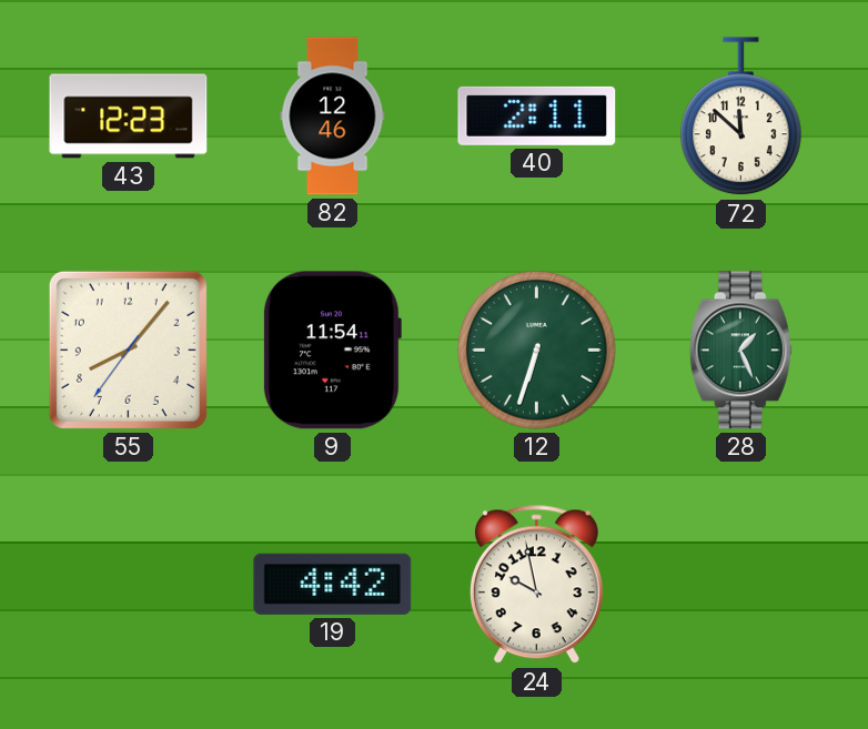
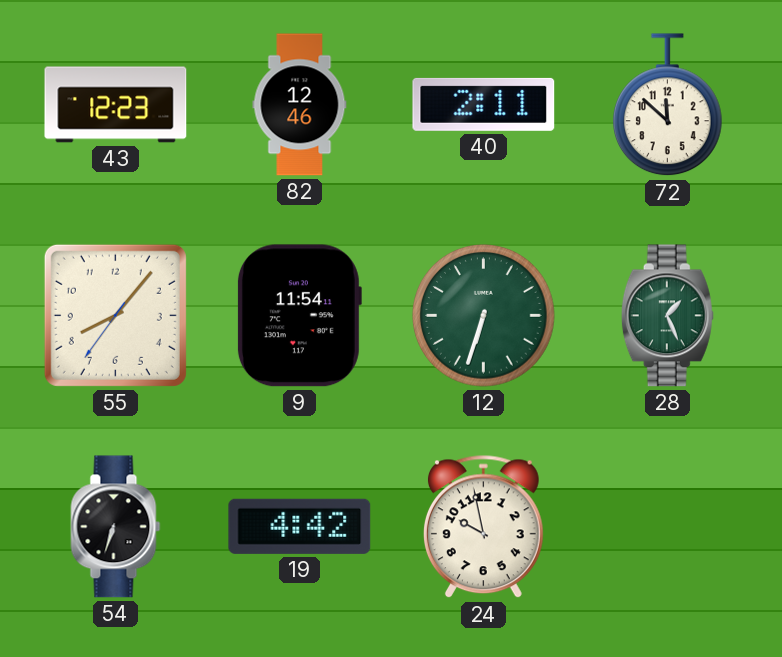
54: none -> 6:33 (116, 527)
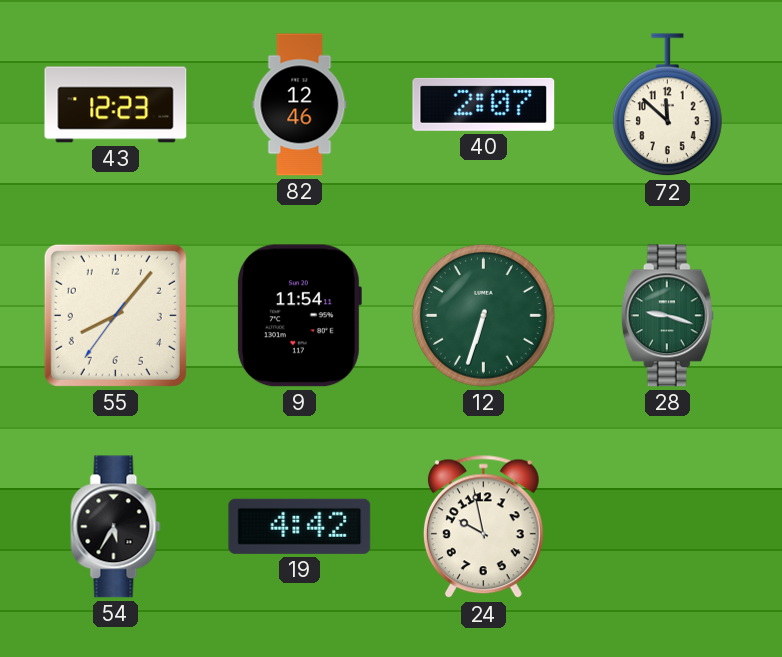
40: 2:11 -> 2:07 (484, 104)
28: 1:26 -> 9:18 (667, 316)
54: 6:33 -> 5:35 (116, 527)
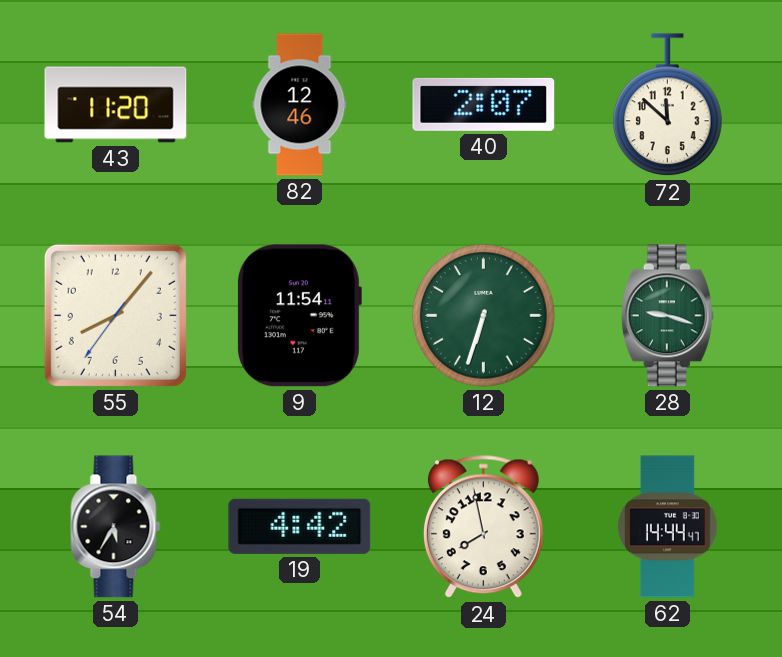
43: 12:23 -> 11:20 (116, 105)
24: 9:58 -> 7:58 (483, 527)
62: none -> 14:44 (668, 527)
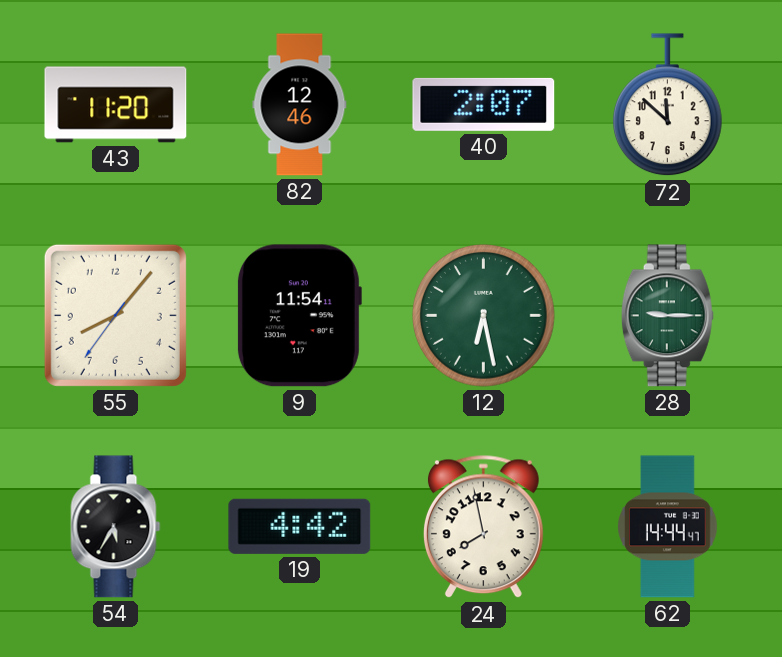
12: 6:33 -> 6:28 (484, 316)
28: 9:18 -> 9:15 (667, 316)
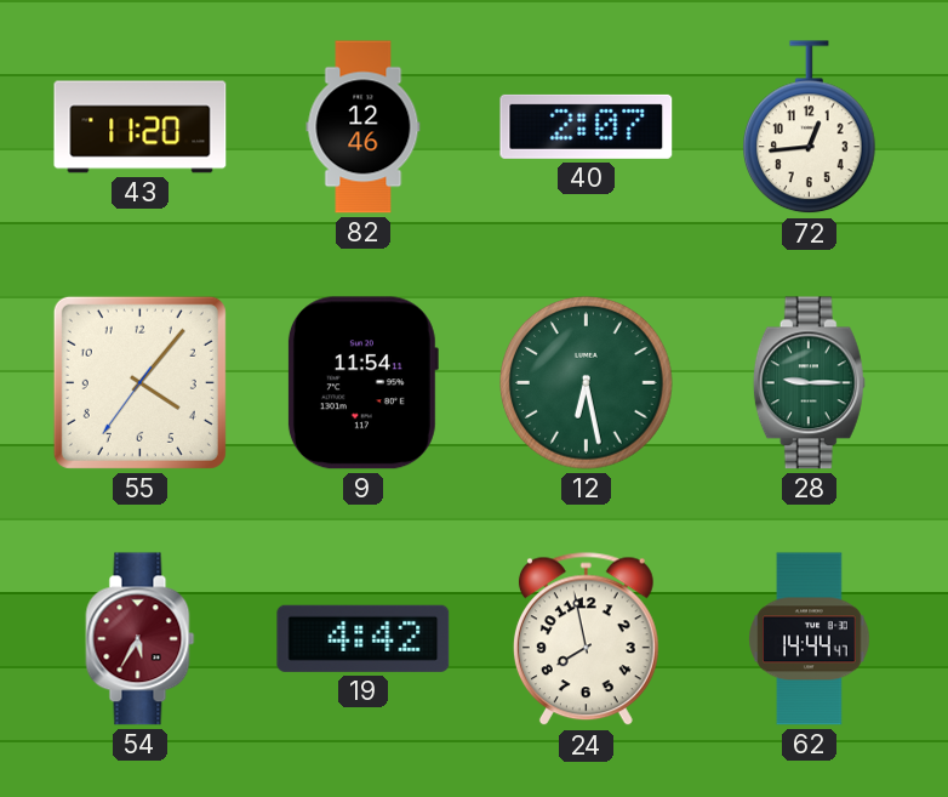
72: 11:52 -> 12:44 (810, 127)
55: 8:06 -> 4:06 (139, 382)
54 dial: black -> burgundy (141, 639)
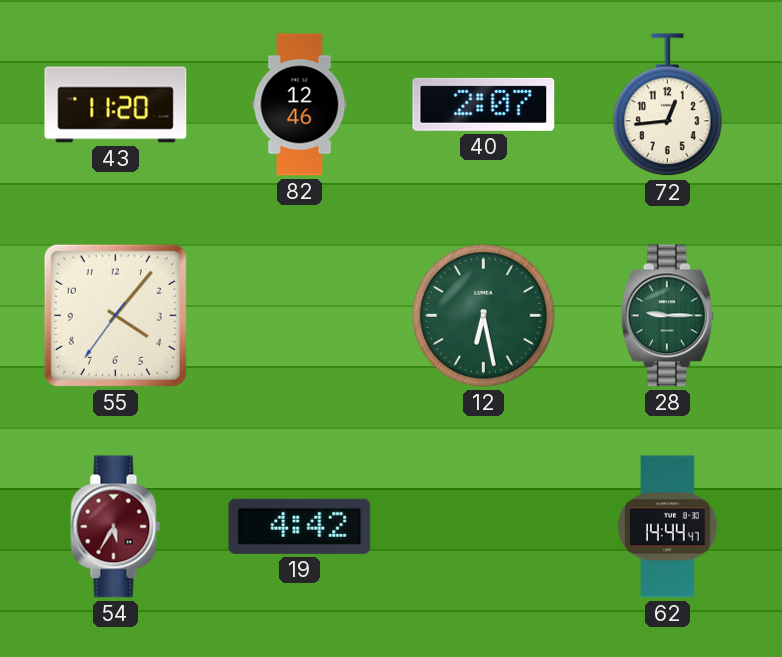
9: 11:54 -> none (362, 383)
24: 7:58 -> none (586, 639)
